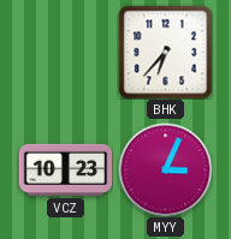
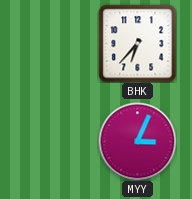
VCZ: 10:23 -> none (65, 169)
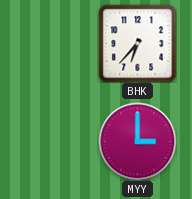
MYY: 3:04 -> 3:00 (137, 141)
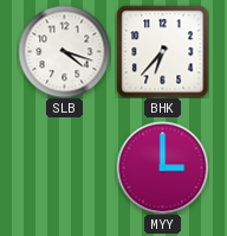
SLB: none -> 4:18 (64, 51)
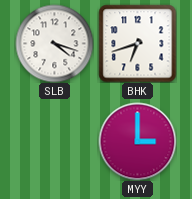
BHK: 6:37 -> 6:42 (137, 43)
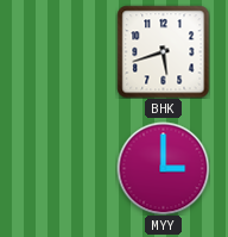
SLB: 4:18 -> none (54, 43)
BHK: 6:42 -> 5:42 (163, 51)
